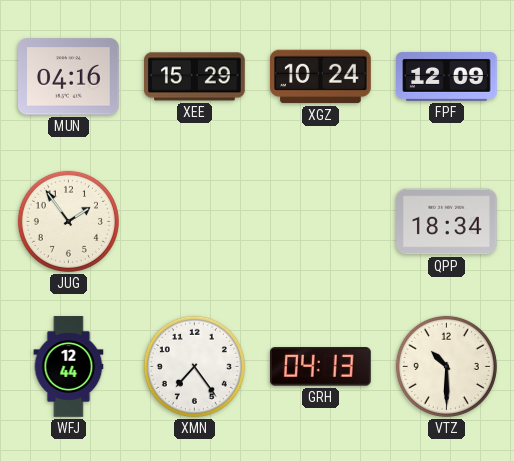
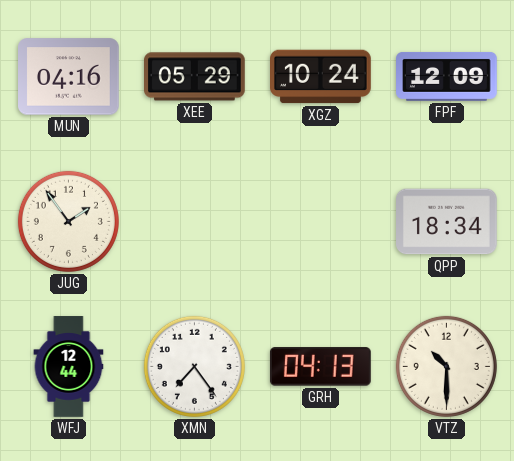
XEE: 15:29 -> 05:29 (195, 77)
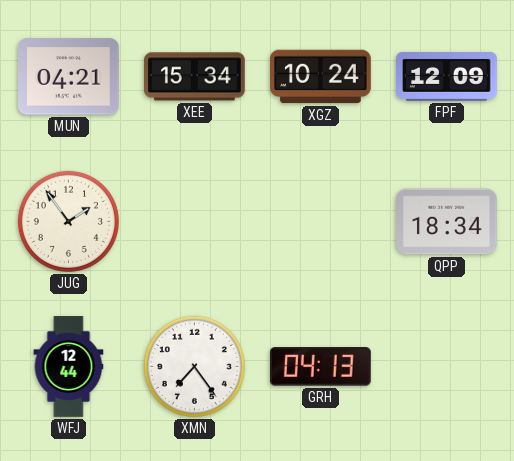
MUN: 04:16 -> 04:21 (69, 77)
XEE: 05:29 -> 15:34 (195, 77)
VTZ: 10:30 -> none (446, 366)
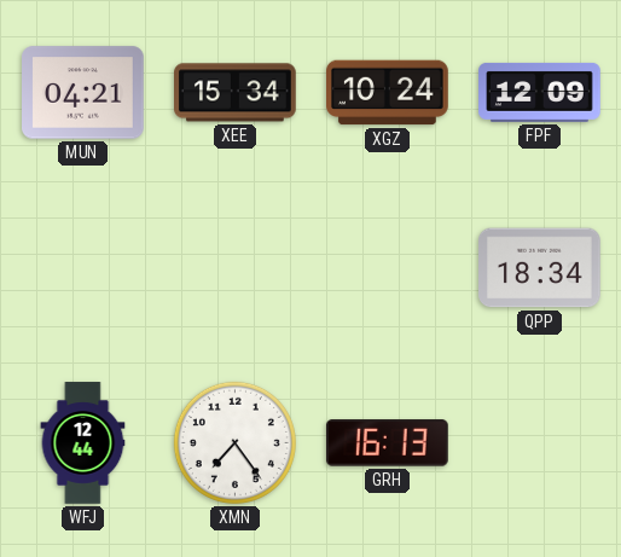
JUG: 1:54 -> none (68, 221)
GRH: 04:13 -> 16:13 (387, 443)
